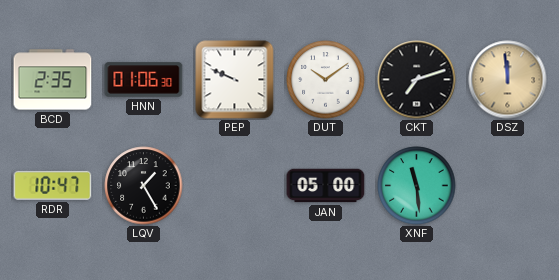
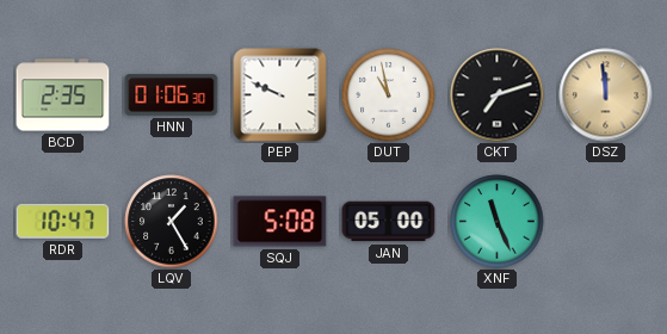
DUT: 10:09 -> 10:58 (389, 95)
SQJ: none -> 5:08 (280, 222)
XNF: 11:29 -> 11:26 (498, 222)
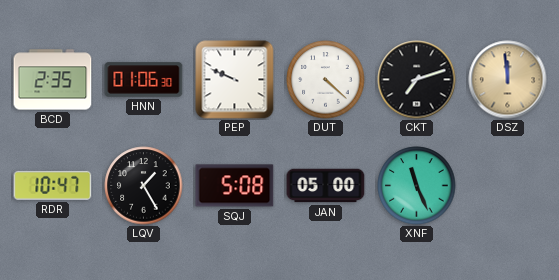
DUT: 10:58 -> 4:22 (326, 80)
